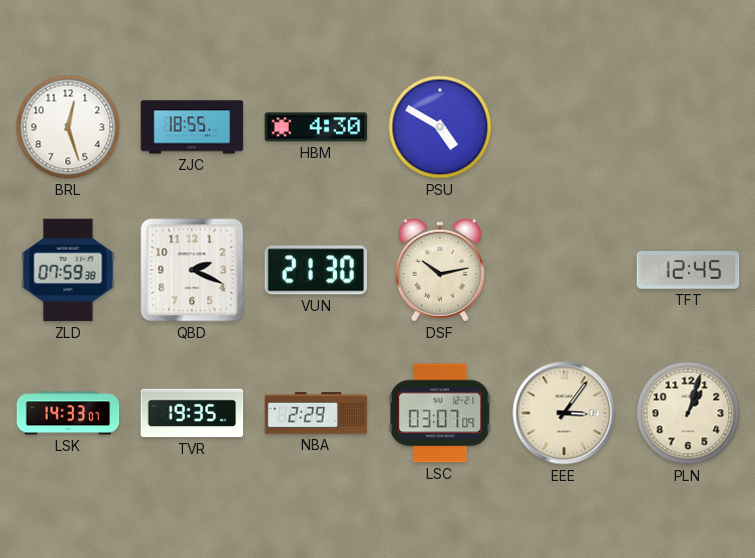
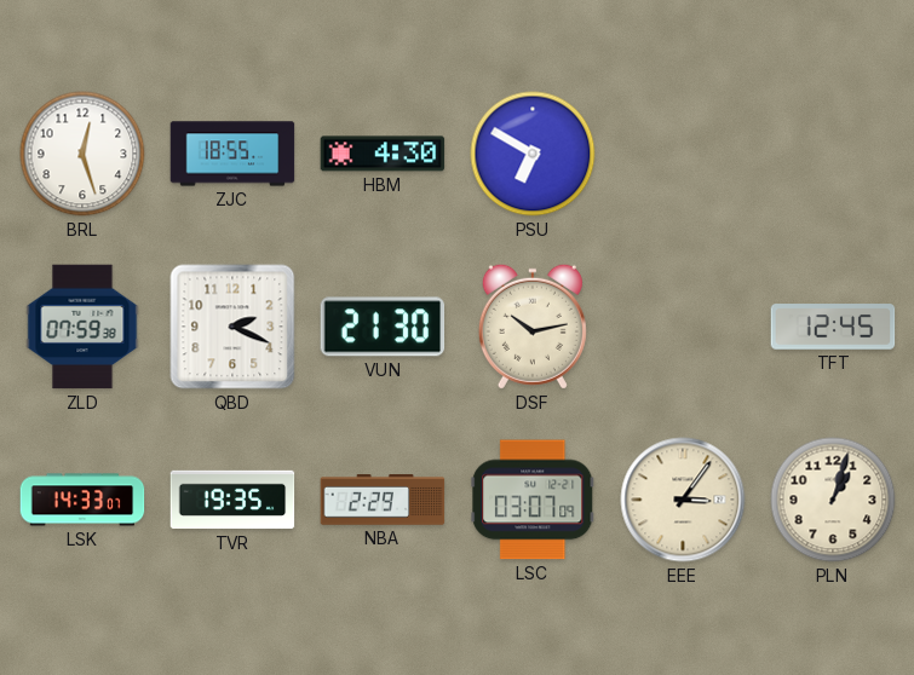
PSU: 4:50 -> 6:50 (533, 154)
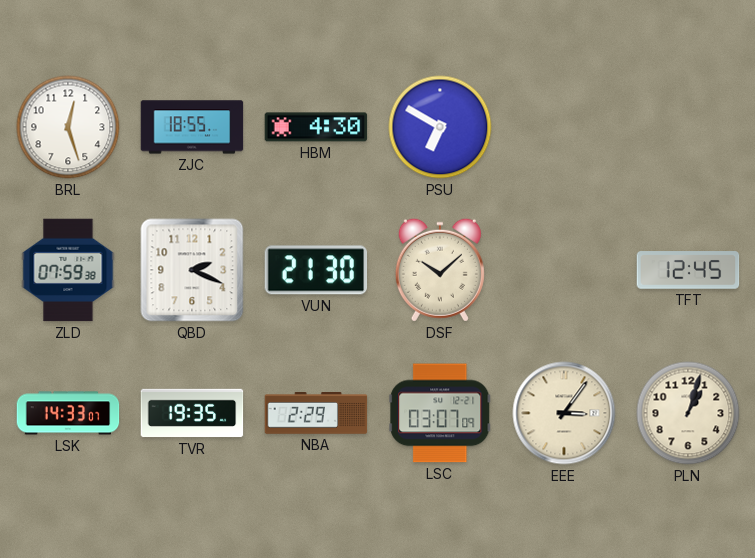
DSF: 10:13 -> 10:08 (440, 270)
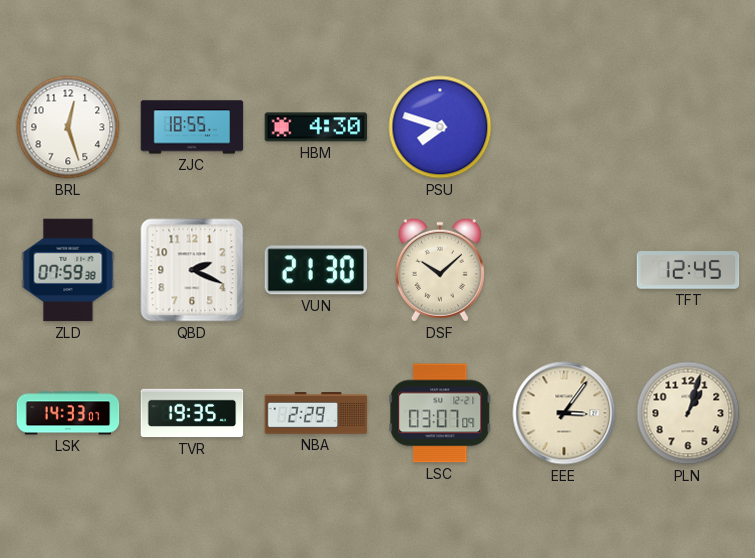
PSU: 6:50 -> 7:48 (440, 127)
